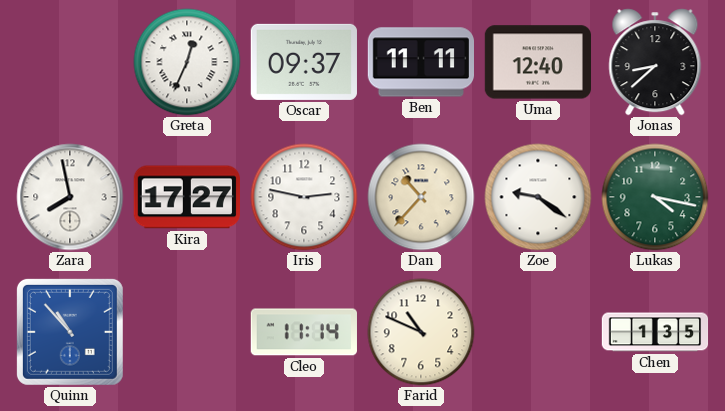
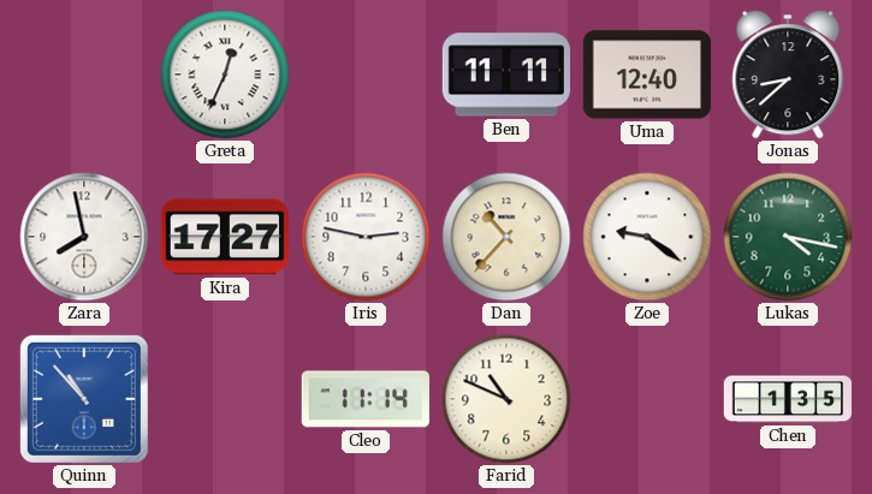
Oscar: 09:37 -> none (304, 62)
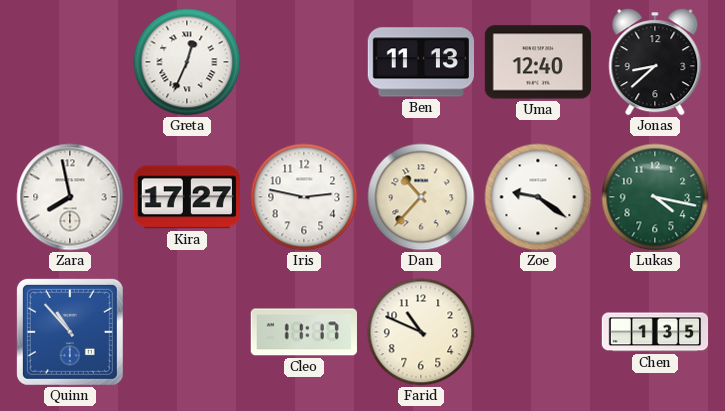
Ben: 11:11 -> 11:13 (420, 62)
Cleo: 11:14 -> 11:17 (304, 332)
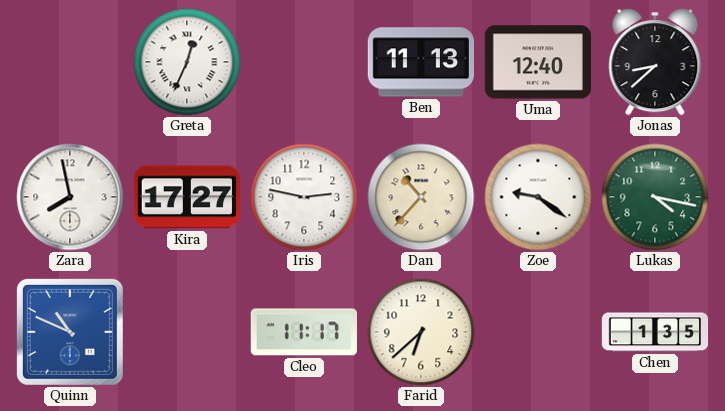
Quinn: 10:53 -> 10:49 (70, 332)
Farid: 10:49 -> 6:38 (421, 332)
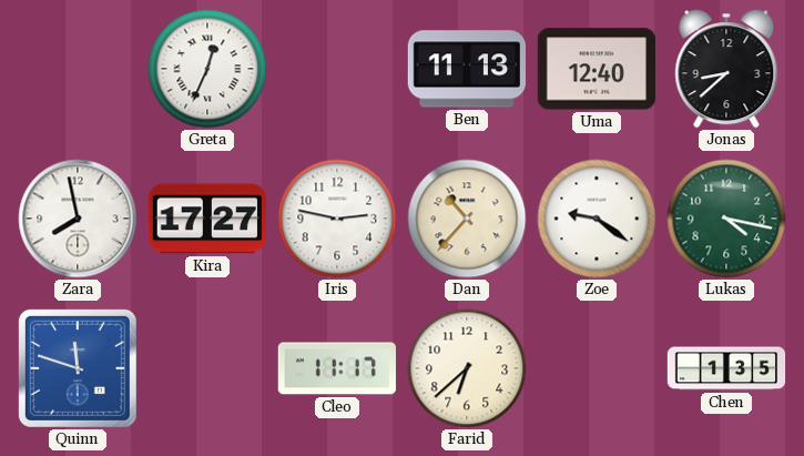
Quinn: 10:49 -> 11:48 (78, 368)
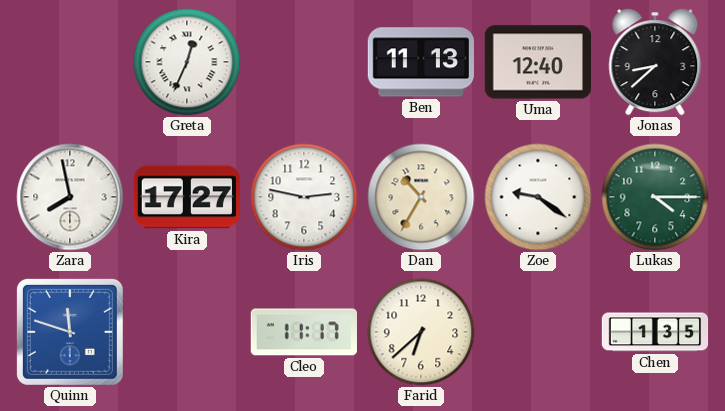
Dan: 10:37 -> 10:35 (421, 197)
Lukas: 4:17 -> 4:15 (655, 197)
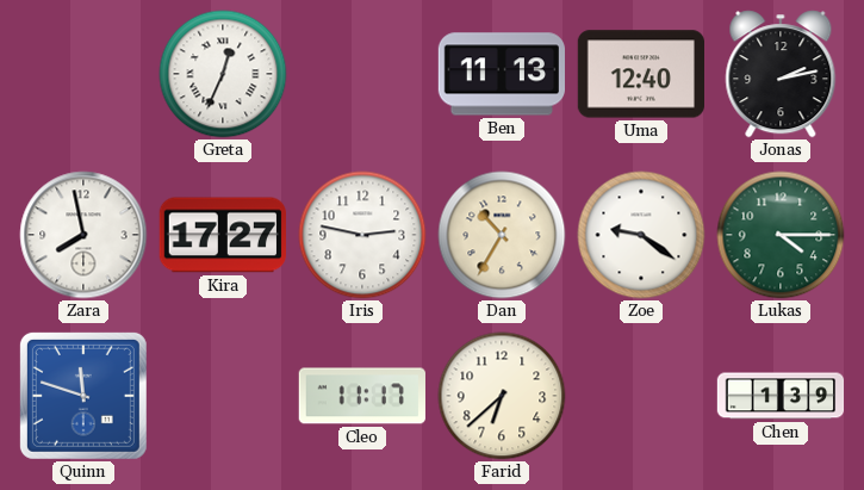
Jonas: 8:38 -> 2:13 (781, 74)
Chen: 1:35 -> 1:39 (781, 396)
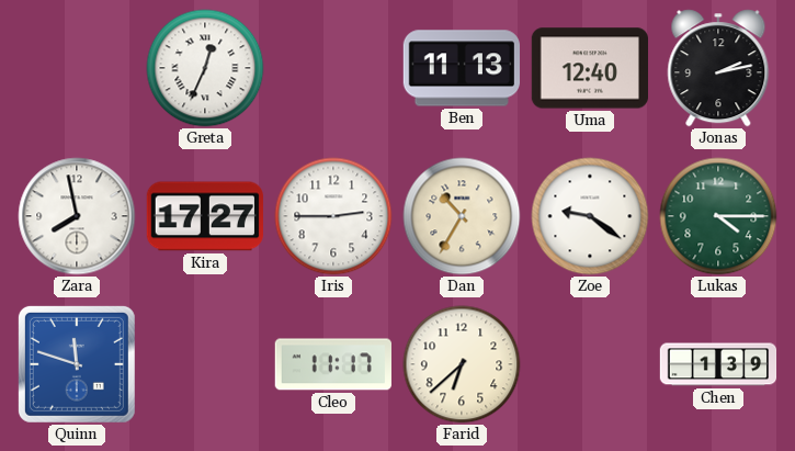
Iris: 2:47 -> 2:45 (333, 216)
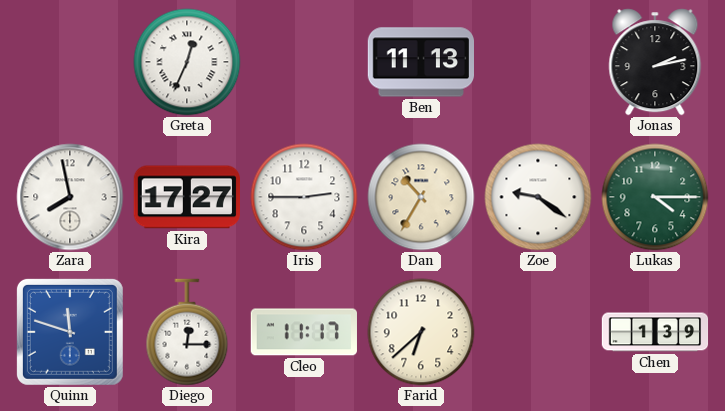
Uma: 12:40 -> none (589, 68)
Diego: none -> 12:15 (187, 332)
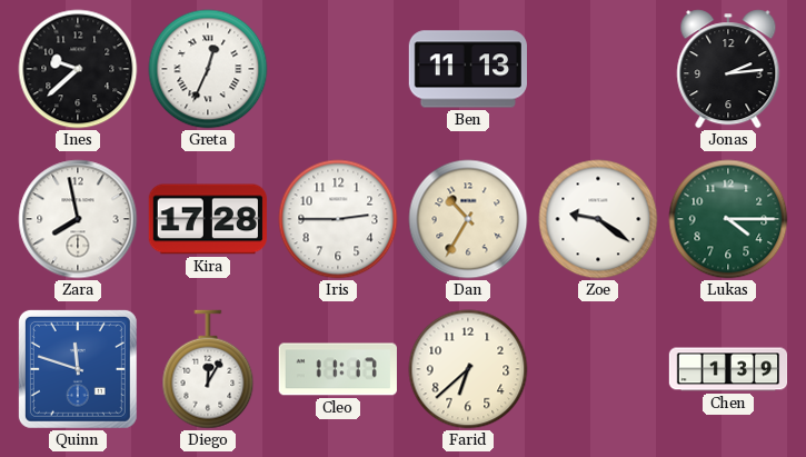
Ines: none -> 9:38 (78, 69)
Jonas: 2:13 -> 2:14 (728, 69)
Kira: 17:27 -> 17:28 (208, 219)
Diego: 12:15 -> 12:05 (208, 369)
